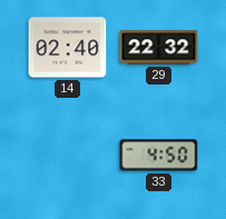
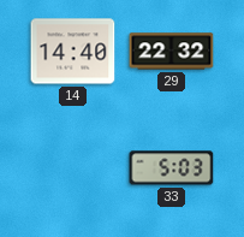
14: 02:40 -> 14:40 (73, 52)
33: 4:50 -> 5:03 (172, 168)
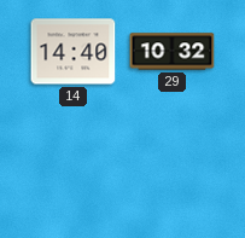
29: 22:32 -> 10:32 (173, 52)
33: 5:03 -> none (172, 168)
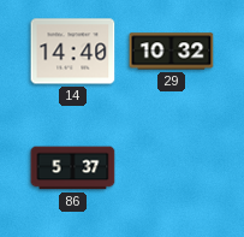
86: none -> 5:37 (73, 168)
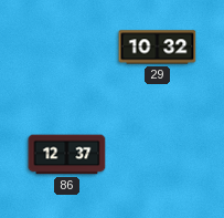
14: 14:40 -> none (73, 52)
86: 5:37 -> 12:37 (67, 155)
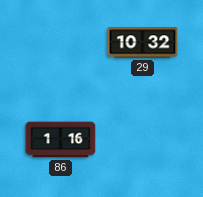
86: 12:37 -> 1:16 (61, 140)
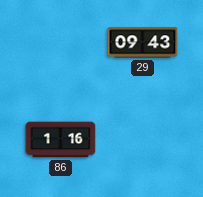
29: 10:32 -> 09:43 (143, 43)
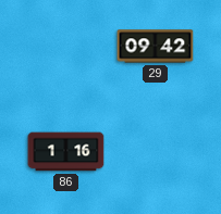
29: 09:43 -> 09:42 (156, 47)
